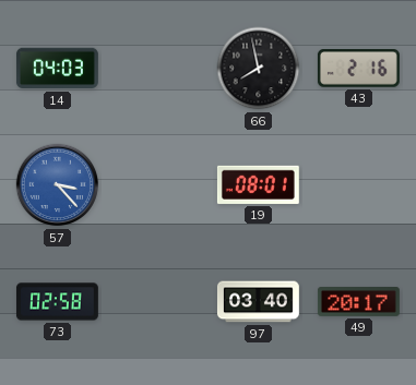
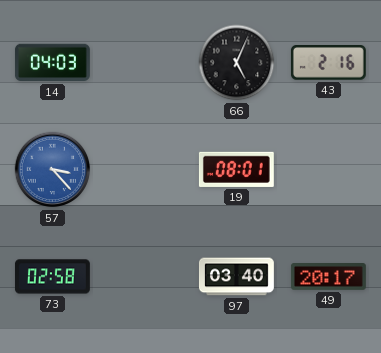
66: 7:58 -> 5:04 (237, 63)
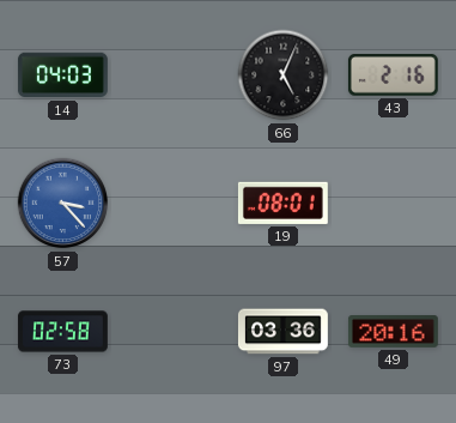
97: 03:40 -> 03:36 (282, 332)
49: 20:17 -> 20:16 (393, 332)
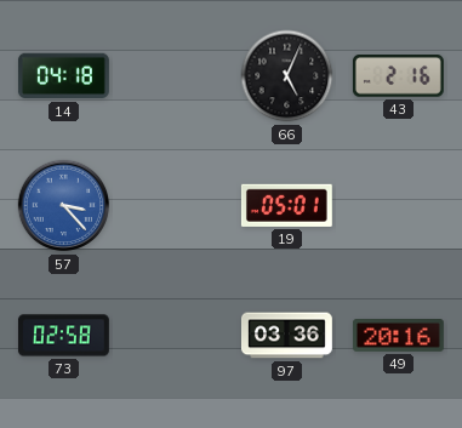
14: 04:03 -> 04:18 (63, 76)
19: 08:01 -> 05:01 (286, 205)
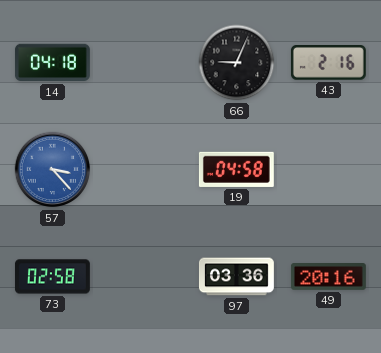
66: 5:04 -> 9:04 (237, 63)
19: 05:01 -> 04:58 (236, 169)
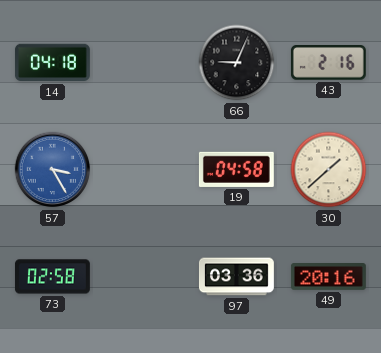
57: 3:23 -> 3:25 (53, 170)
30: none -> 1:38 (329, 170)
